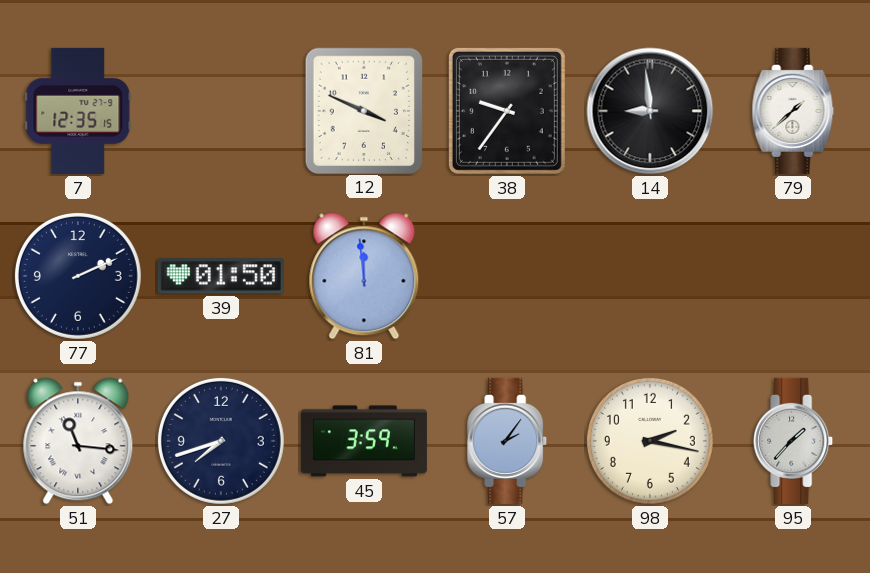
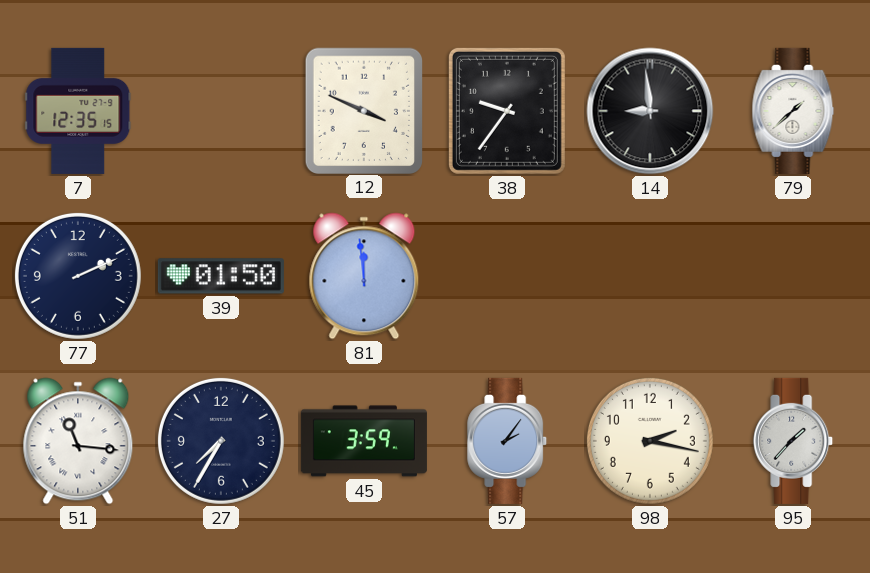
27: 7:42 -> 7:35 (221, 441)
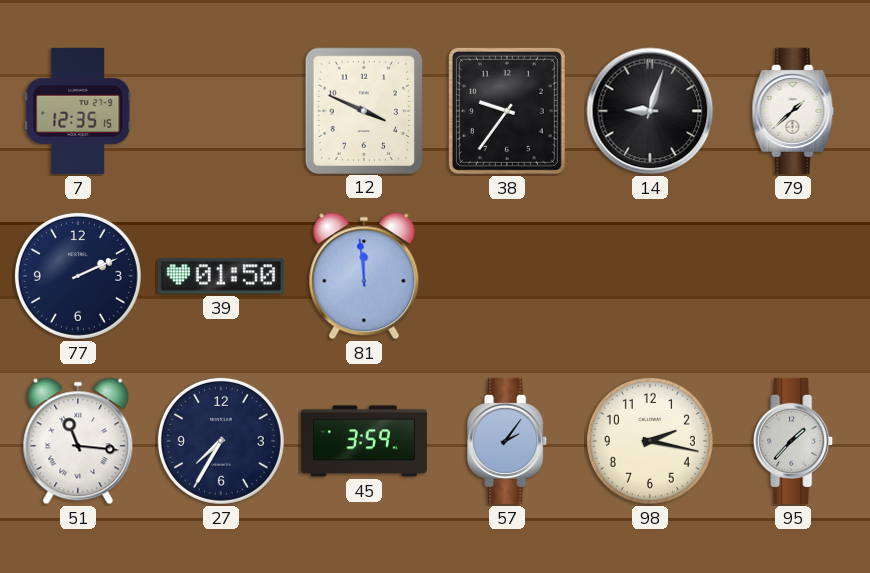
14: 8:59 -> 9:03 (650, 111)
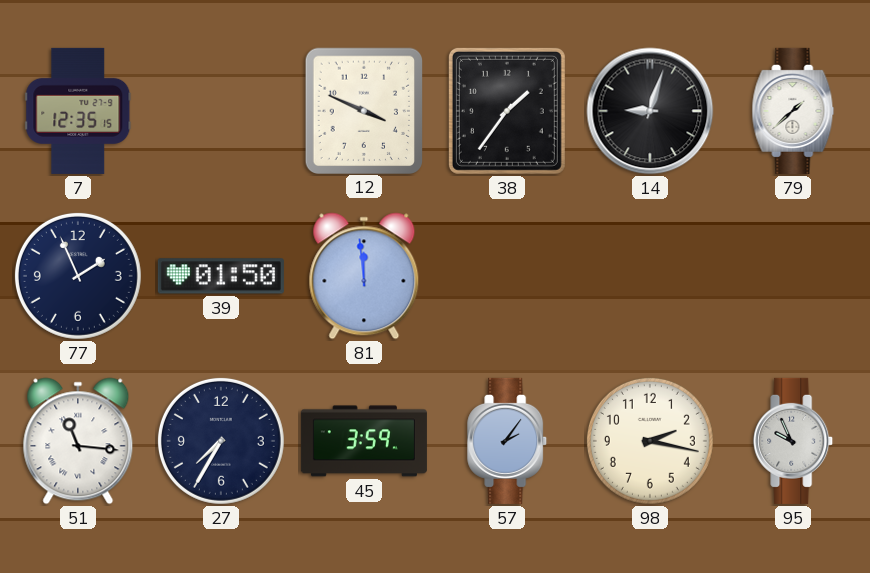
38: 9:36 -> 1:36 (507, 111)
77: 2:11 -> 1:56 (78, 276)
95: 1:37 -> 9:56 (794, 441)
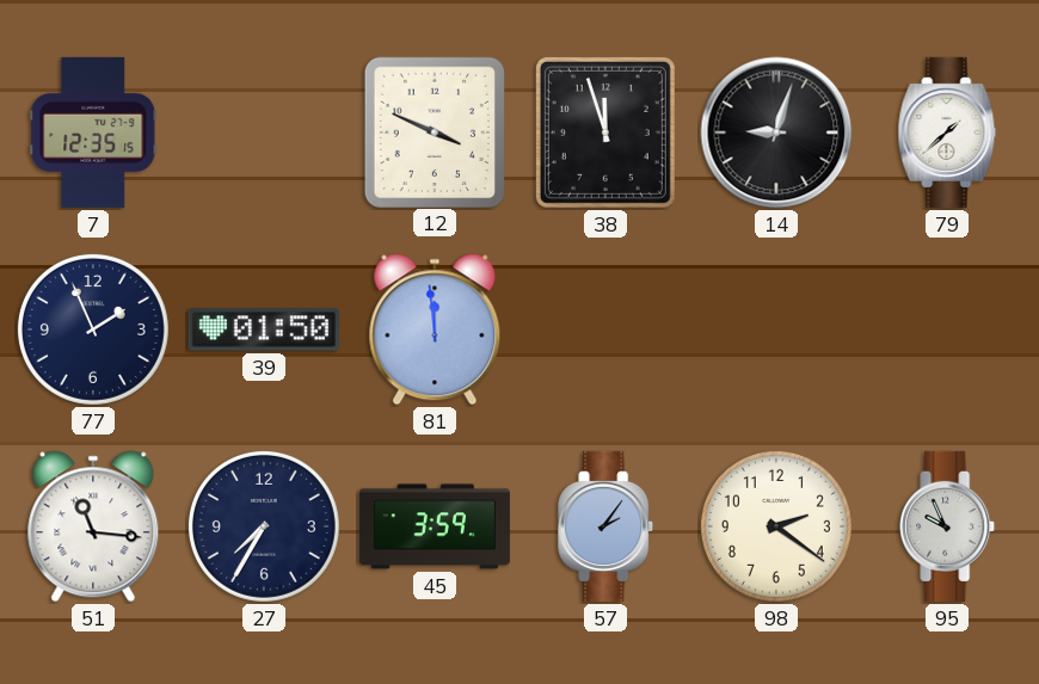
38: 1:36 -> 11:57 (605, 133)
98: 2:17 -> 2:21 (776, 526)
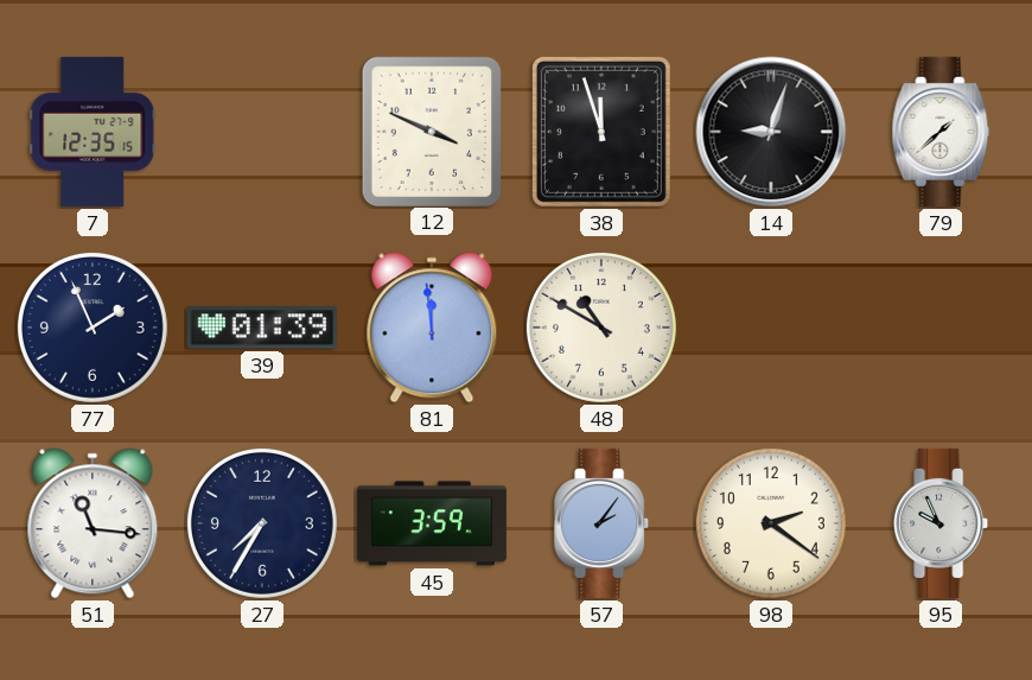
39: 01:50 -> 01:39 (262, 328)
48: none -> 10:50 (601, 328)
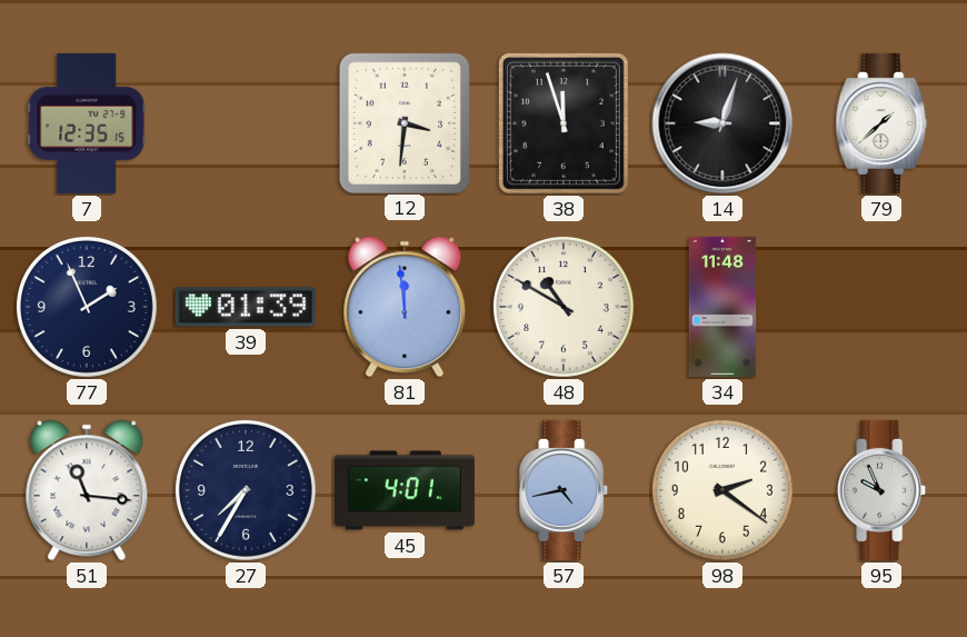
12: 3:49 -> 3:31 (403, 122)
34: none -> 11:48 (722, 307)
45: 3:59 -> 4:01 (405, 490)
57: 2:06 -> 4:43 (565, 490)
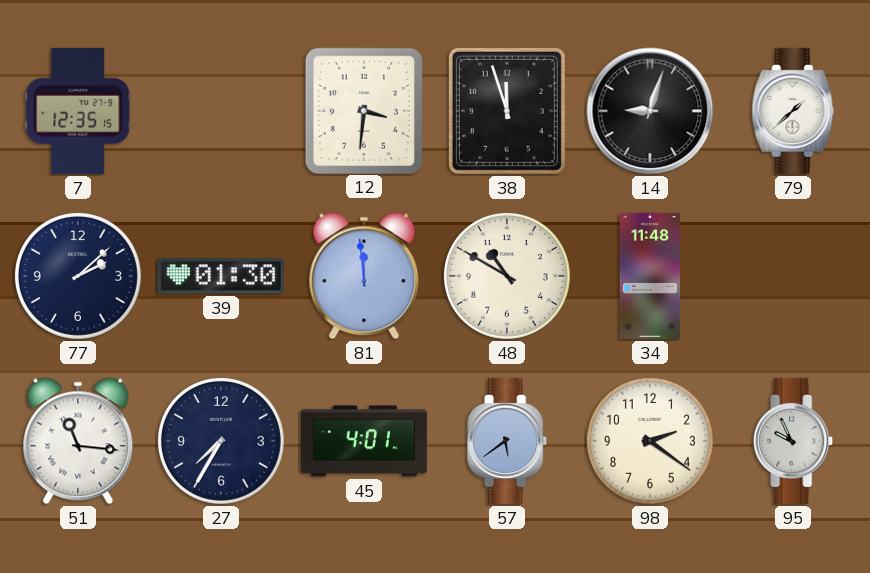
77: 1:56 -> 2:08 (78, 276)
39: 01:39 -> 01:30 (221, 276)
57: 4:43 -> 5:39 (508, 441)
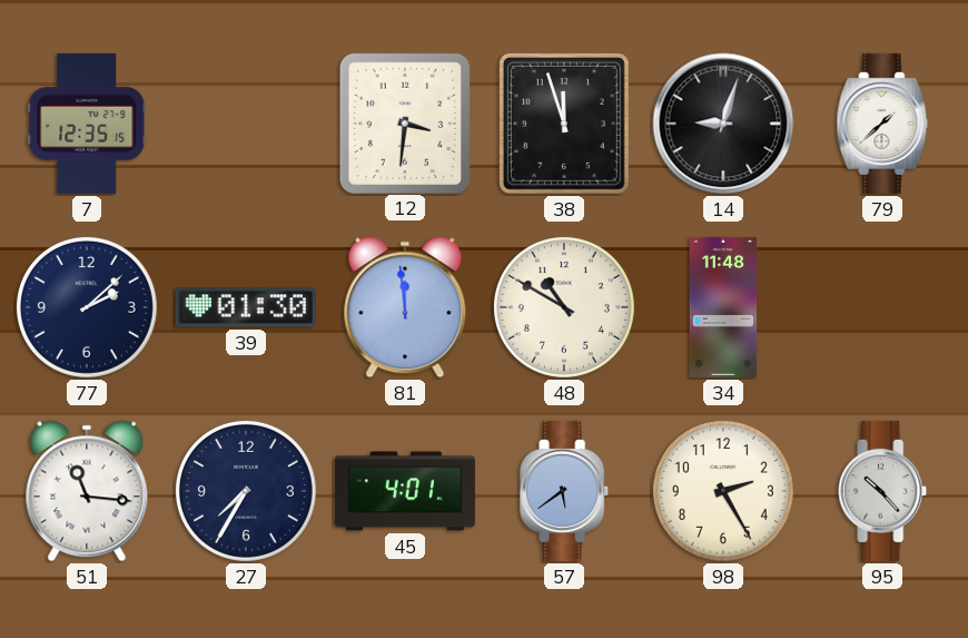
98: 2:21 -> 2:25 (723, 491)
95: 9:56 -> 10:23 (883, 491)
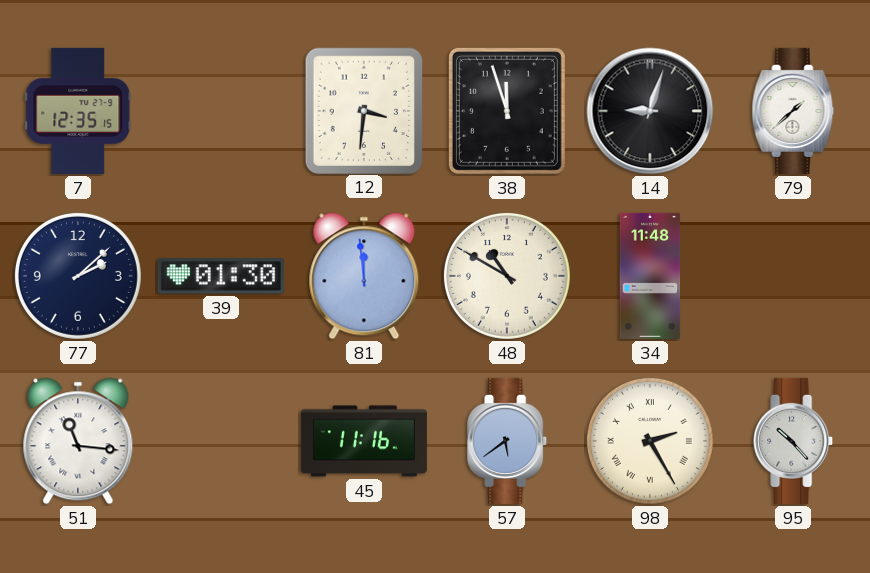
27: 7:35 -> none (246, 491)
45: 4:01 -> 11:16 (364, 441)
98 numerals: Arabic -> Roman (650, 441)
